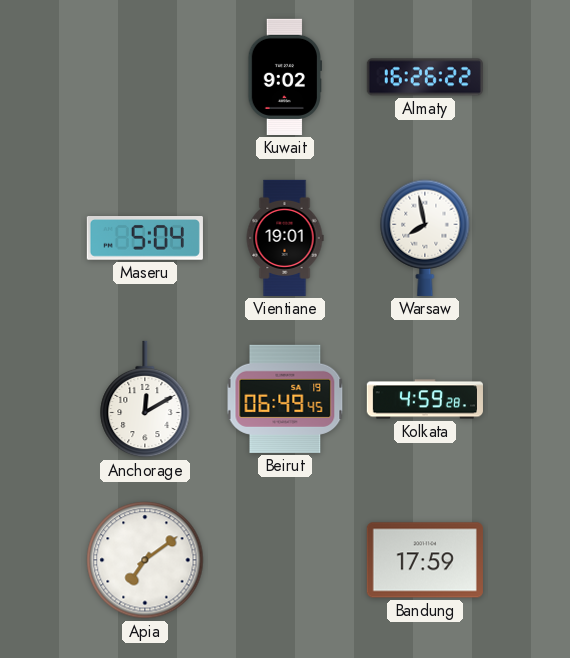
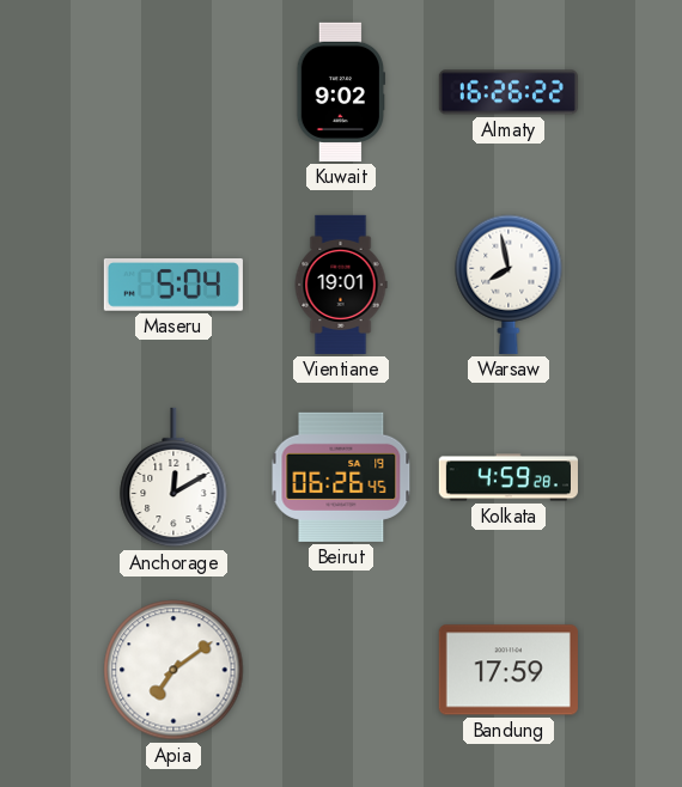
Beirut: 06:49 -> 06:26 (341, 477)
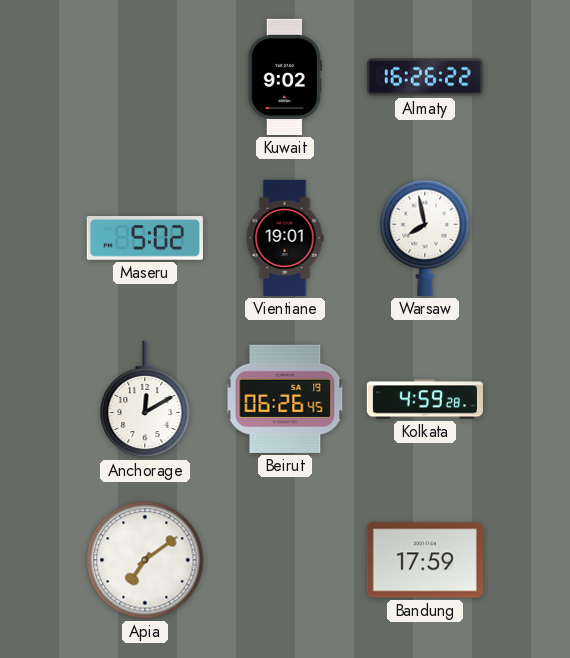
Maseru: 5:04 -> 5:02 (145, 239)
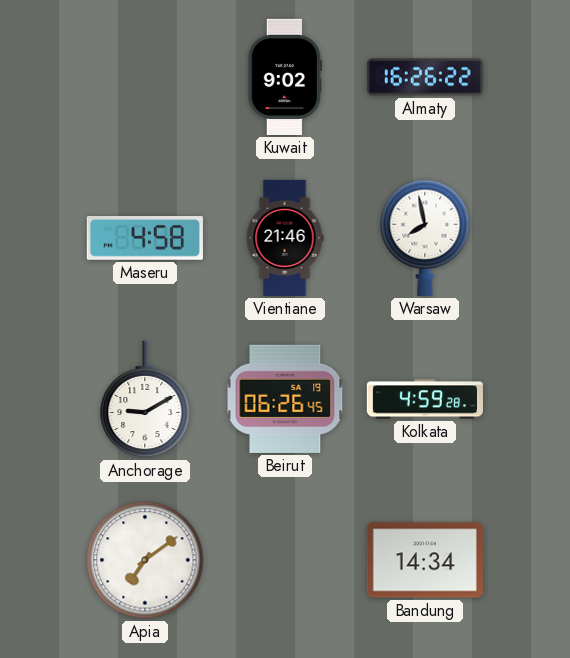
Maseru: 5:02 -> 4:58 (145, 239)
Vientiane: 19:01 -> 21:46 (285, 238)
Anchorage: 12:10 -> 9:10 (145, 399)
Bandung: 17:59 -> 14:34 (425, 560)
